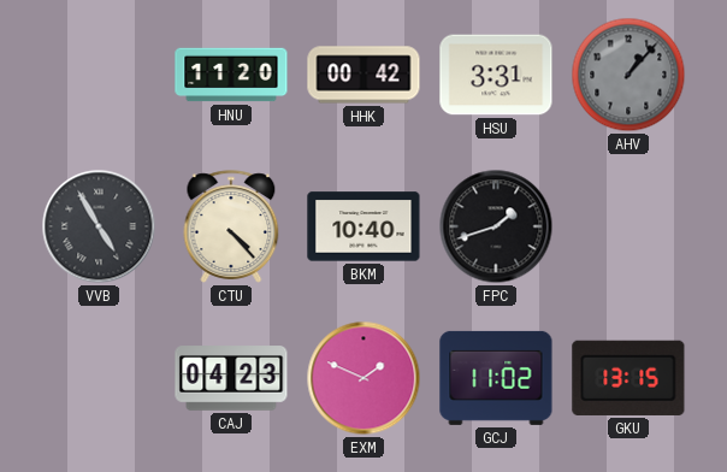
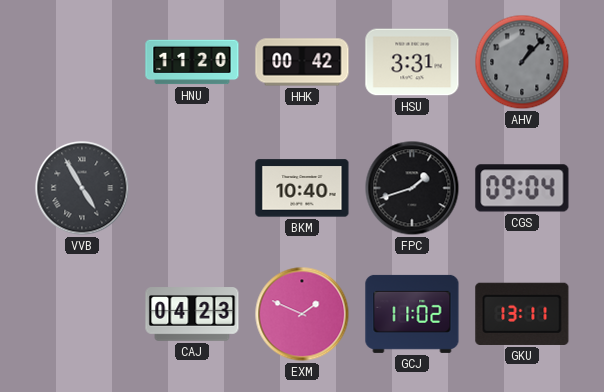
CTU: 4:23 -> none (231, 226)
CGS: none -> 09:04 (522, 188)
GKU: 13:15 -> 13:11 (522, 314)
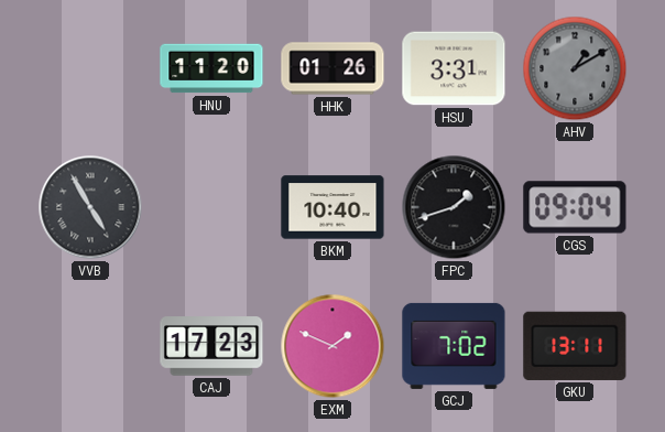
HHK: 00:42 -> 01:26 (332, 68)
AHV: 1:07 -> 1:10 (575, 68)
CAJ: 04:23 -> 17:23 (211, 346)
GCJ: 11:02 -> 7:02 (454, 346)
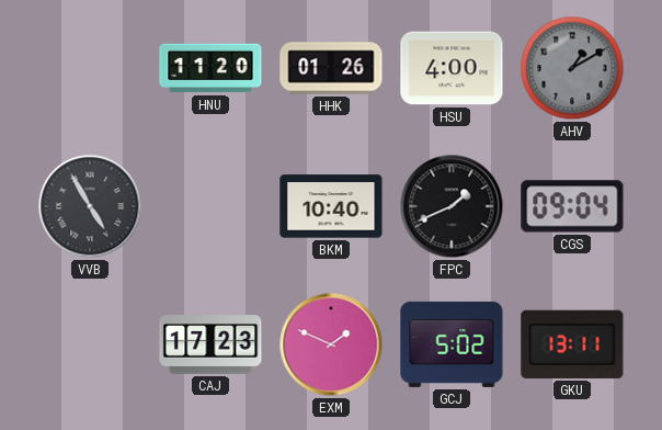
HSU: 3:31 -> 4:00 (452, 68)
FPC: 1:42 -> 1:41 (452, 206)
GCJ: 7:02 -> 5:02 (452, 344)
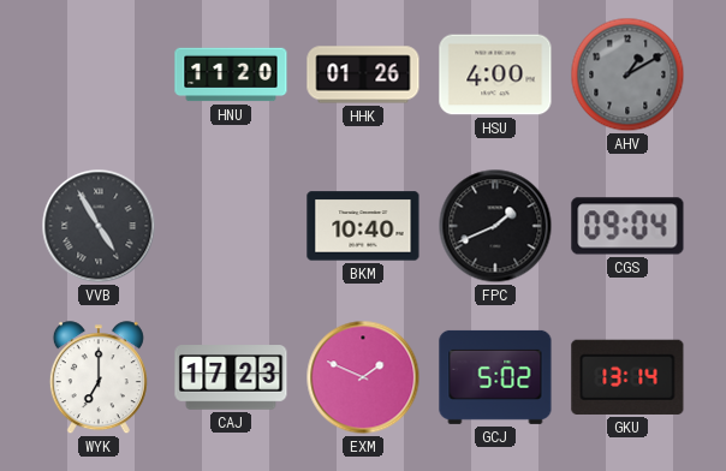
WYK: none -> 7:00 (99, 378)
GKU: 13:11 -> 13:14 (627, 377)
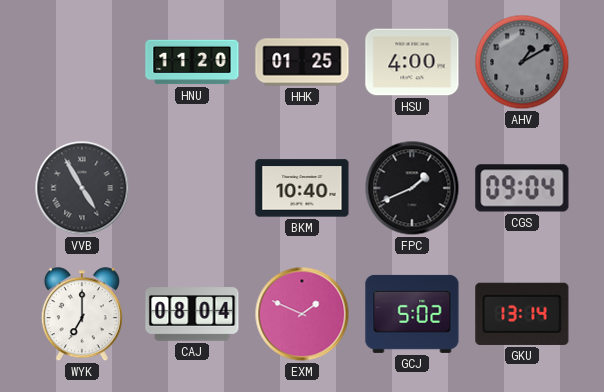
HHK: 01:26 -> 01:25 (302, 62)
CAJ: 17:23 -> 08:04 (192, 314)
